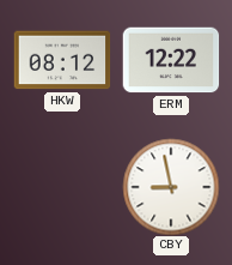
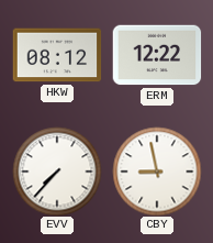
EVV: none -> 7:37 (57, 172)
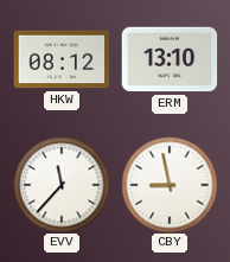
ERM: 12:22 -> 13:10 (170, 59)
EVV: 7:37 -> 11:37 (62, 185)
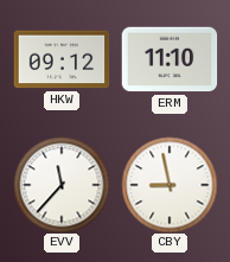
HKW: 08:12 -> 09:12 (62, 59)
ERM: 13:10 -> 11:10 (170, 59)
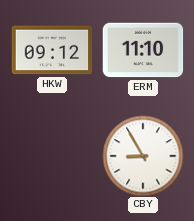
EVV: 11:37 -> none (62, 185)
CBY: 8:58 -> 8:55 (143, 156)
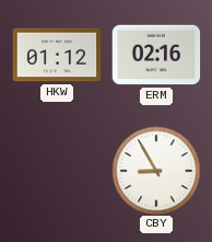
HKW: 09:12 -> 01:12 (57, 55)
ERM: 11:10 -> 02:16 (156, 55)
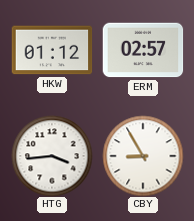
ERM: 02:16 -> 02:57 (143, 50)
HTG: none -> 3:44 (52, 156)
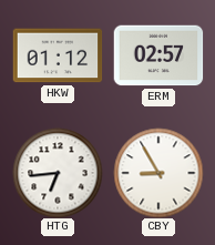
HTG: 3:44 -> 6:44 (58, 173)
